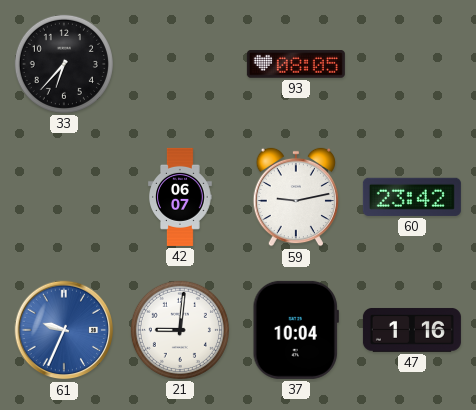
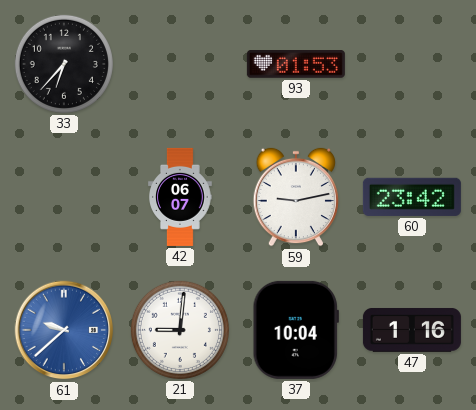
93: 08:05 -> 01:53 (296, 65)
61: 9:34 -> 9:38 (64, 330)
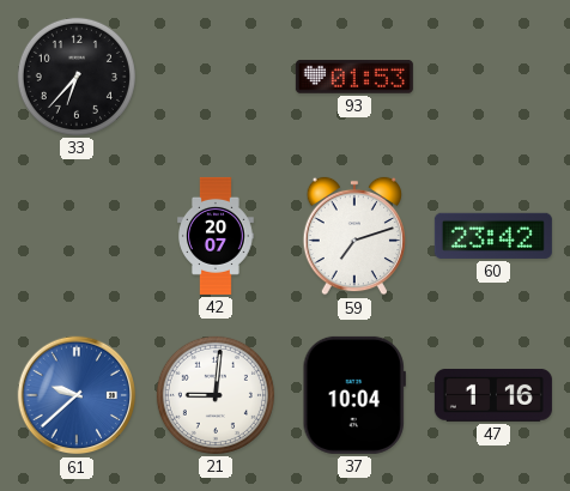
42: 06:07 -> 20:07 (216, 236)
59: 9:13 -> 7:12 (353, 236)
